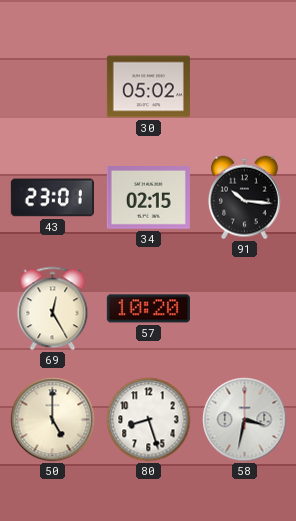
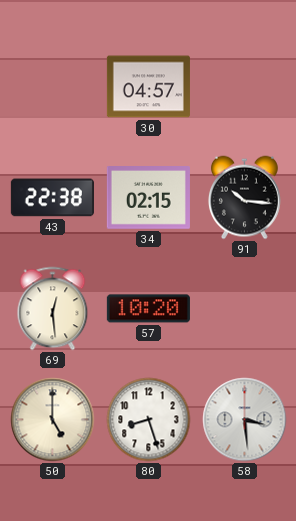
30: 05:02 -> 04:57 (148, 87)
43: 23:01 -> 22:38 (52, 198)
69: 12:25 -> 12:29 (53, 309)
58: 3:32 -> 3:29 (245, 420)
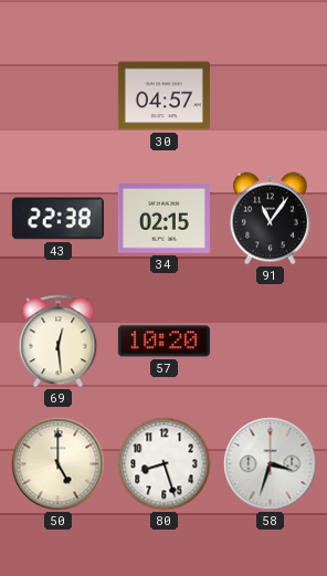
91: 10:16 -> 11:06 (270, 219)
58: 3:29 -> 3:33 (271, 464)
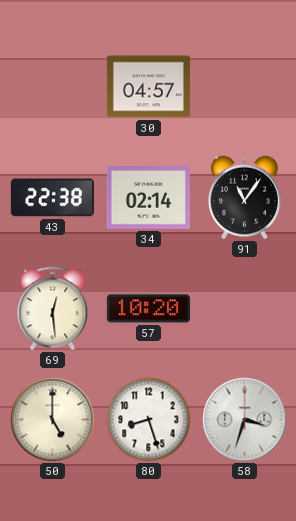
34: 02:15 -> 02:14 (148, 198)
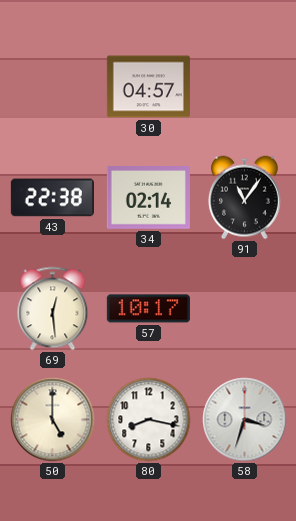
57: 10:20 -> 10:17 (148, 309)
80: 8:27 -> 8:17 (149, 420)
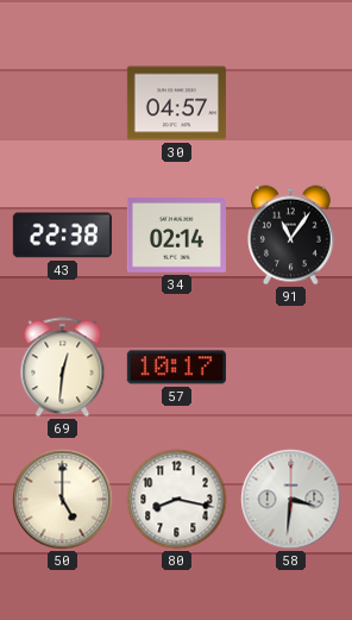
69: 12:29 -> 12:31 (63, 368)
58: 3:33 -> 3:31 (291, 500)
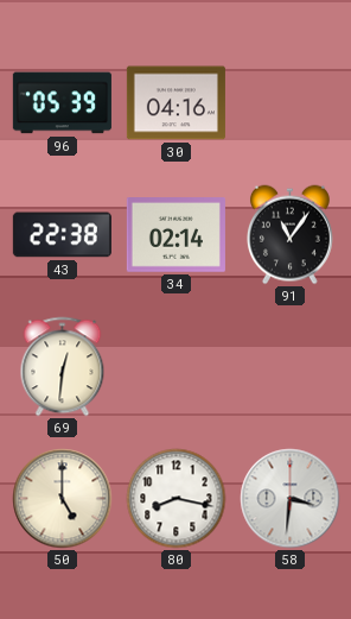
96: none -> 05:39 (62, 103)
30: 04:57 -> 04:16 (175, 103)
57: 10:17 -> none (176, 368)
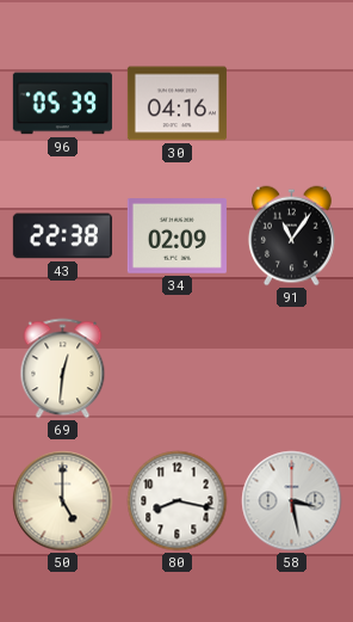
34: 02:14 -> 02:09 (176, 236)
58: 3:31 -> 3:28 (292, 501)
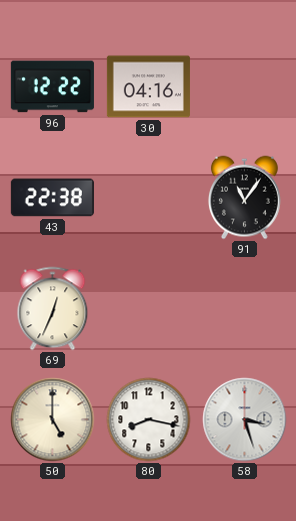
96: 05:39 -> 12:22 (52, 87)
34: 02:09 -> none (176, 236)
69: 12:31 -> 12:34 (53, 309)
58: 3:28 -> 3:27 (245, 420)
